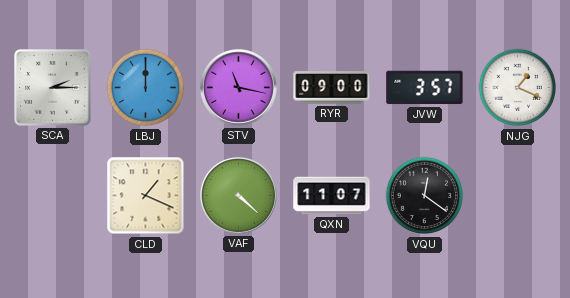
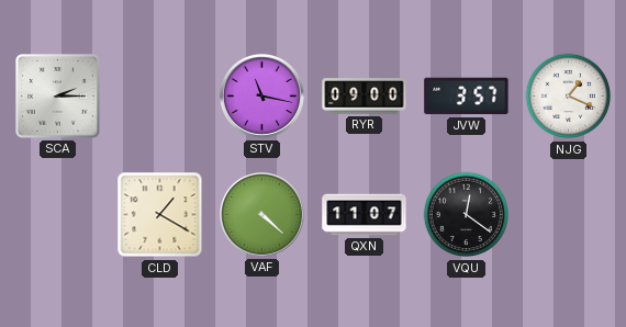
LBJ: 12:00 -> none (146, 88)
CLD: 1:19 -> 1:20 (160, 215)
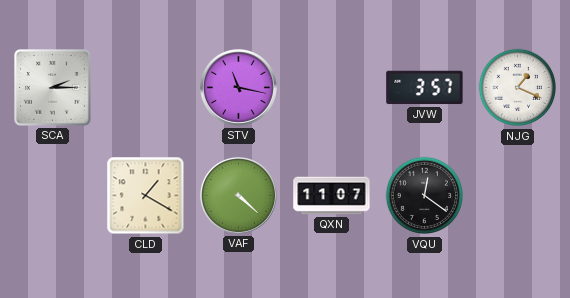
RYR: 09:00 -> none (365, 97)
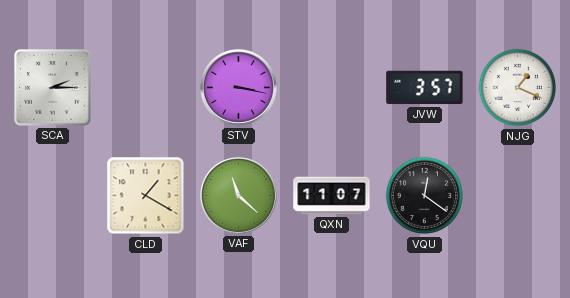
STV: 11:17 -> 3:17 (238, 87)
VAF: 4:22 -> 11:22 (238, 195)
